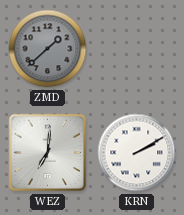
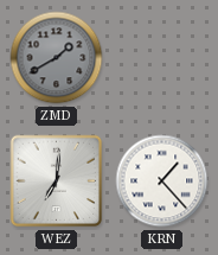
ZMD: 1:38 -> 1:40 (57, 58)
KRN: 2:10 -> 1:23 (162, 181)
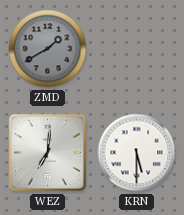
KRN: 1:23 -> 5:30 (137, 153)
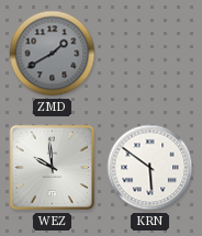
WEZ: 7:01 -> 9:59 (53, 168)
KRN: 5:30 -> 5:51 (150, 168)
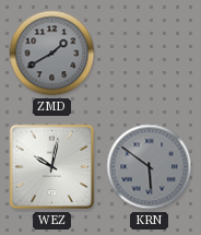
WEZ: 9:59 -> 10:02 (52, 167)
KRN dial: white -> grey (150, 167)
